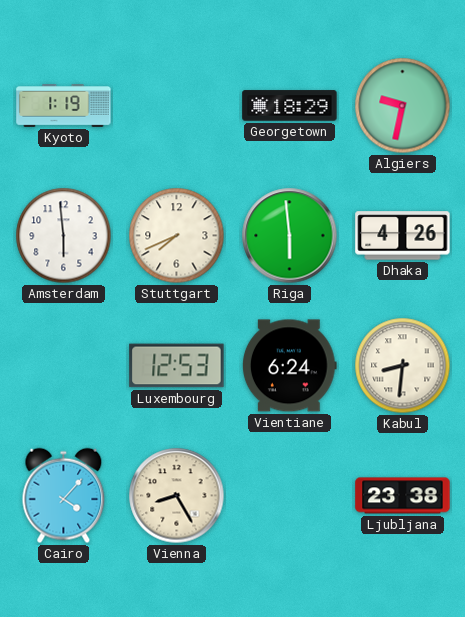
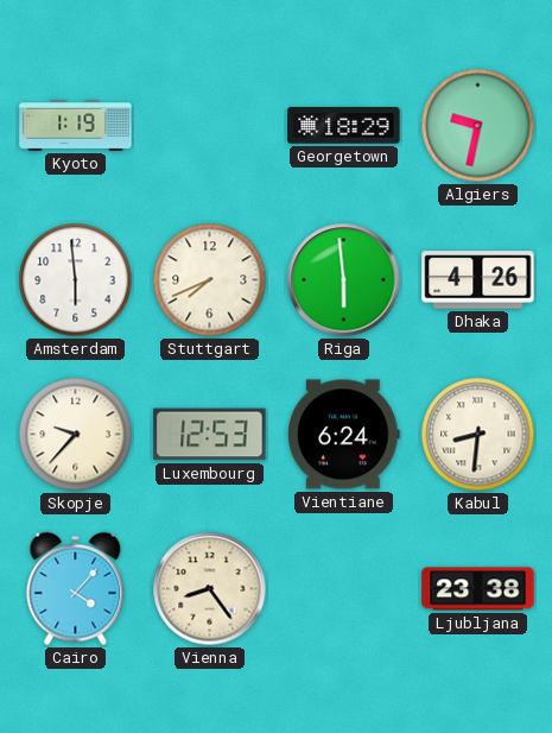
Skopje: none -> 9:37 (76, 435)
Vienna: 8:25 -> 8:24 (210, 589)
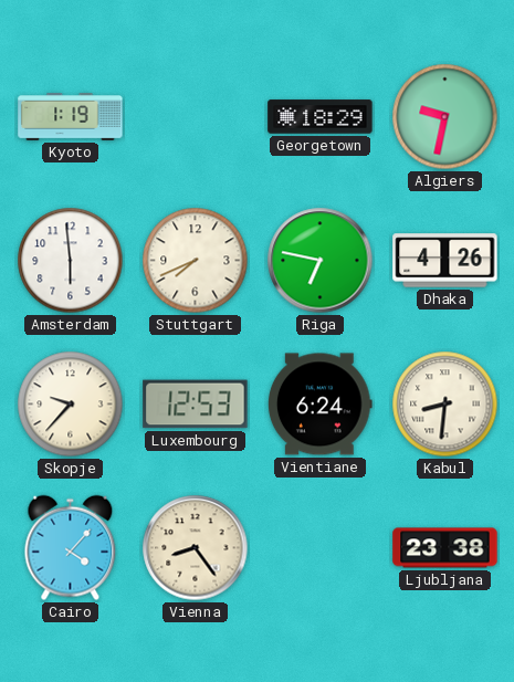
Riga: 5:59 -> 6:47 (321, 261)
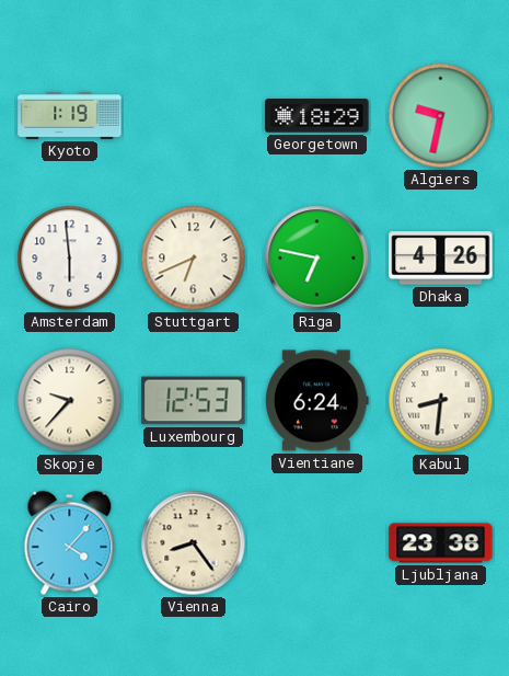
Stuttgart: 7:41 -> 6:41 (194, 259)
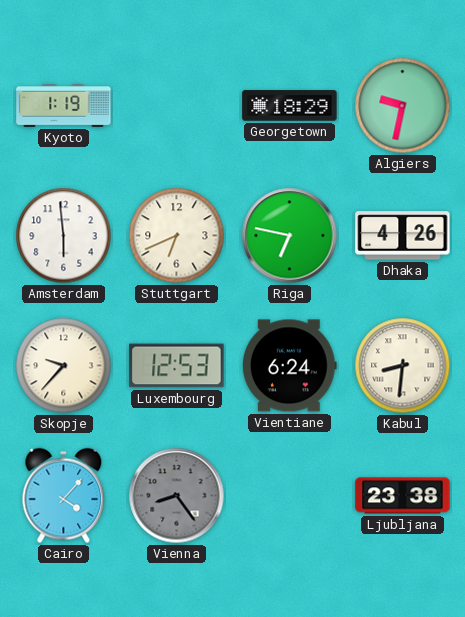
Vienna dial: cream -> grey (177, 496)
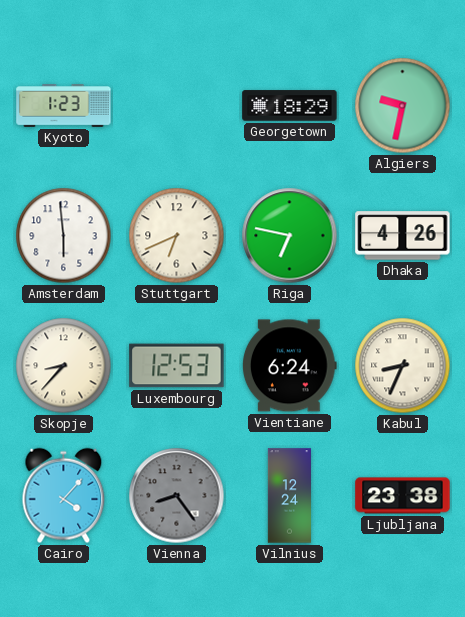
Kyoto: 1:19 -> 1:23 (64, 106)
Skopje: 9:37 -> 8:37 (64, 366)
Kabul: 8:31 -> 8:34 (403, 366)
Vilnius: none -> 12:24 (289, 496)
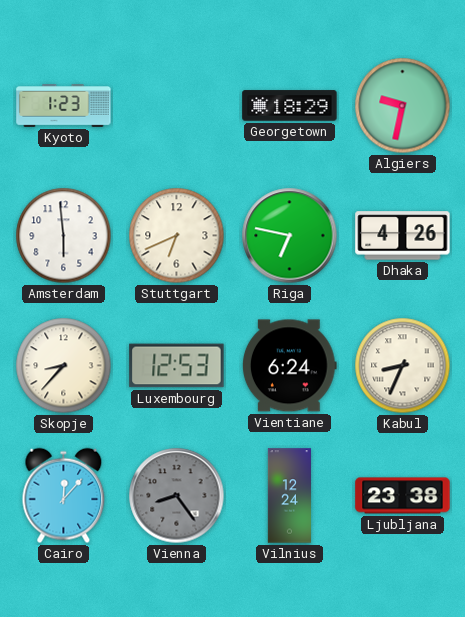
Cairo: 4:07 -> 12:07 (64, 496)
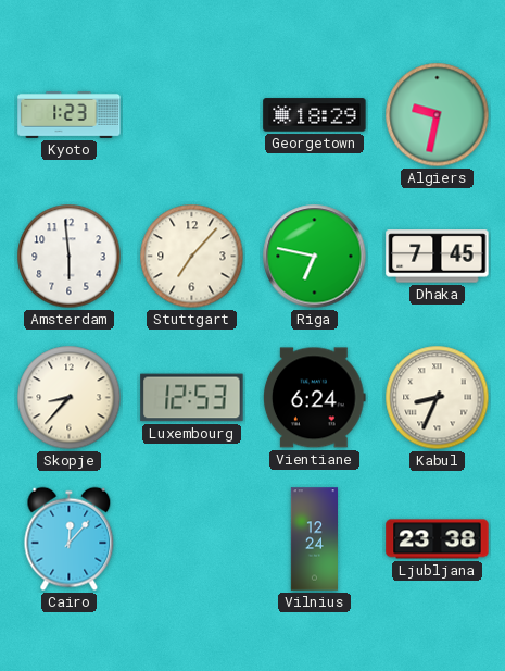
Stuttgart: 6:41 -> 7:07 (192, 257)
Dhaka: 4:26 -> 7:45 (438, 257)
Vienna: 8:24 -> none (177, 496)
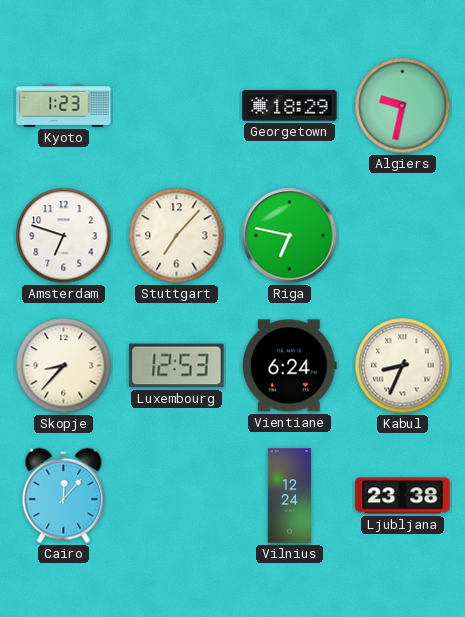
Amsterdam: 5:59 -> 6:48 (64, 236)
Dhaka: 7:45 -> none (438, 257)
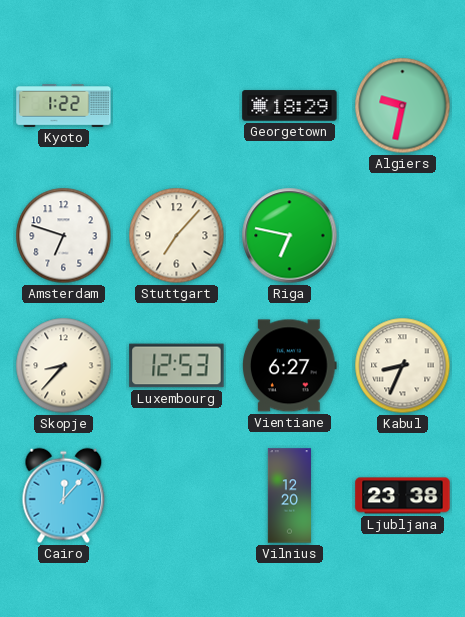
Kyoto: 1:23 -> 1:22 (64, 106)
Vientiane: 6:24 -> 6:27 (289, 366)
Vilnius: 12:24 -> 12:20 (289, 496)
